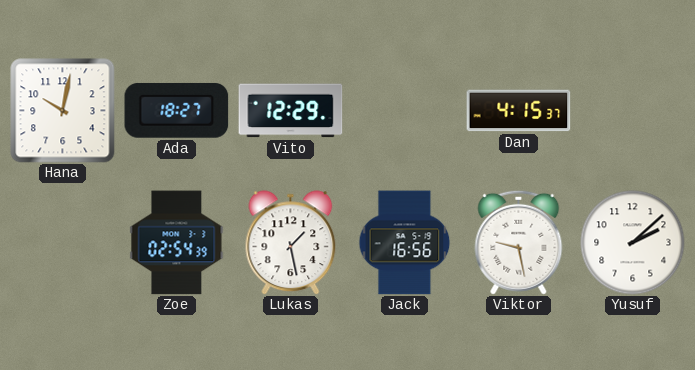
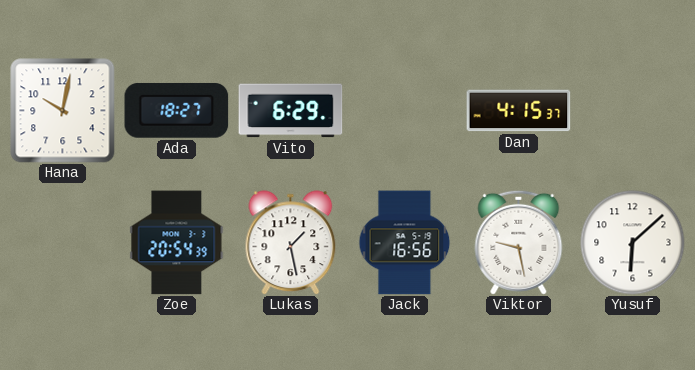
Vito: 12:29 -> 6:29 (291, 111)
Zoe: 02:54 -> 20:54 (177, 243)
Yusuf: 2:08 -> 6:08 (633, 243)
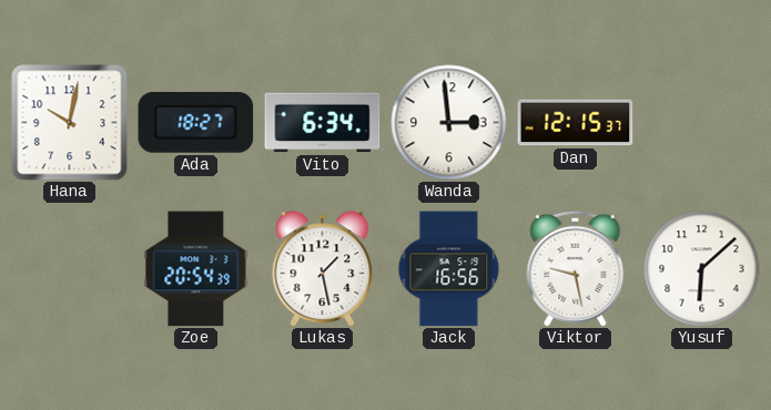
Vito: 6:29 -> 6:34 (323, 123)
Wanda: none -> 2:59 (449, 123)
Dan: 4:15 -> 12:15 (576, 123)
